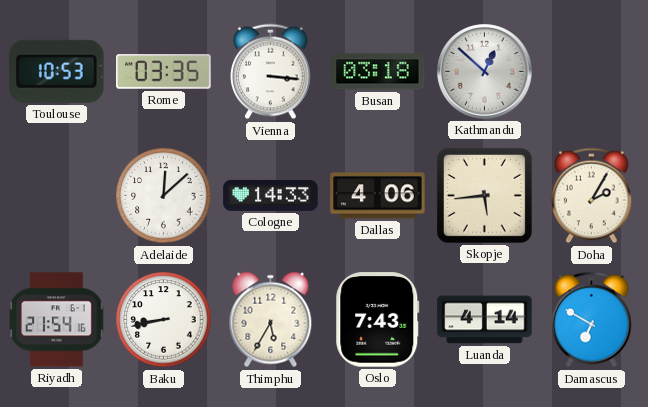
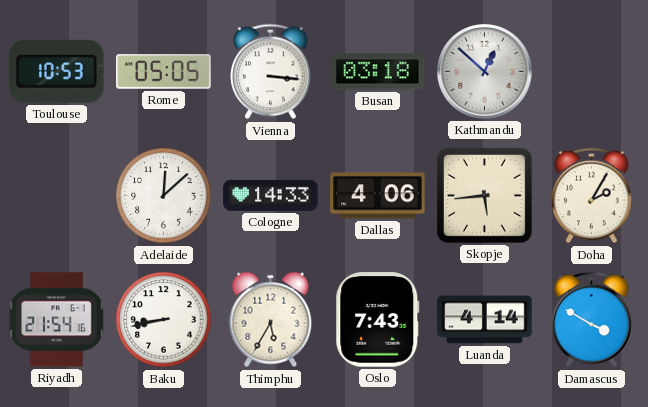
Rome: 03:35 -> 05:05 (164, 72)
Damascus: 6:50 -> 3:50 (592, 320)
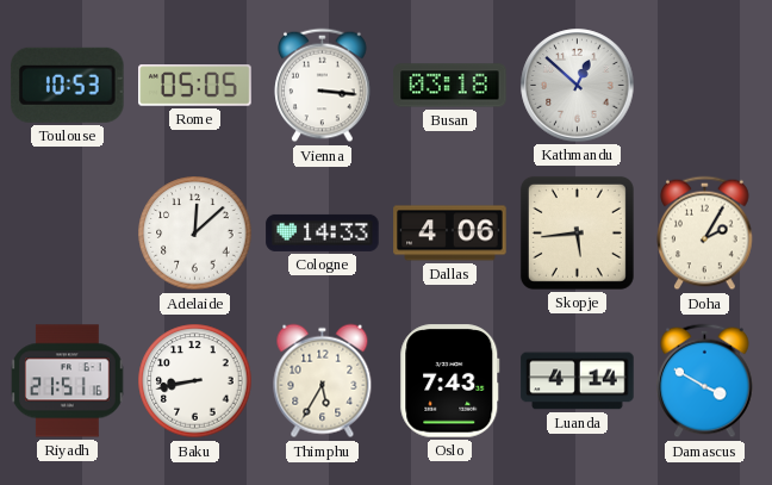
Riyadh: 21:54 -> 21:51 (68, 381)
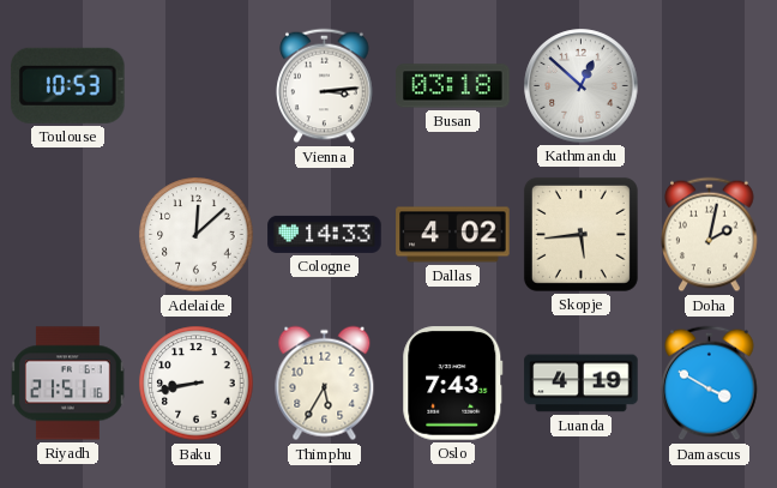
Rome: 05:05 -> none (195, 86)
Vienna: 3:16 -> 3:14 (325, 86)
Dallas: 4:06 -> 4:02 (453, 235)
Doha: 2:05 -> 2:02 (710, 235)
Luanda: 4:14 -> 4:19 (582, 384)
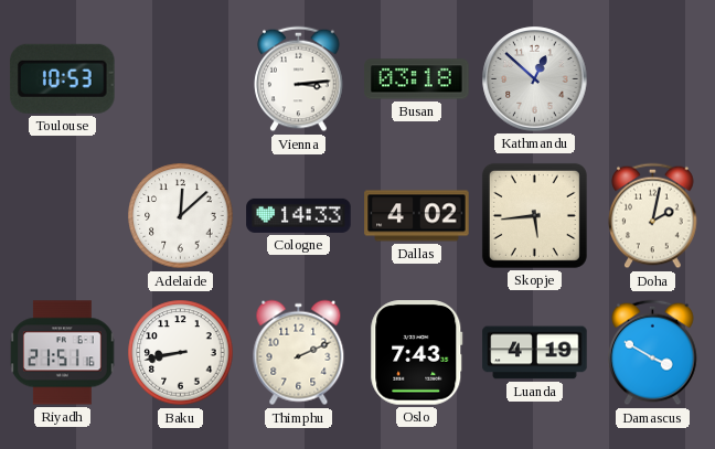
Thimphu: 5:35 -> 2:11 (299, 353)
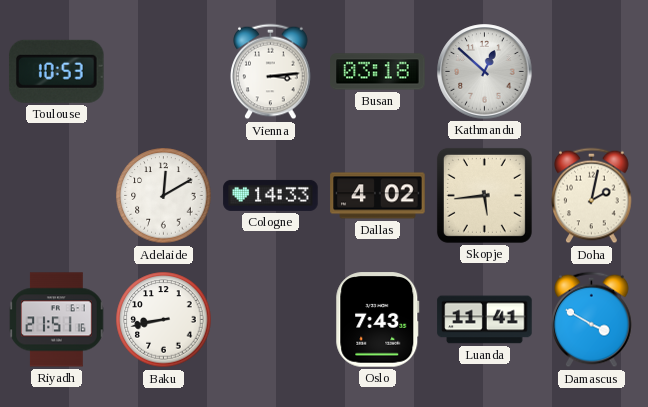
Adelaide: 12:08 -> 12:10 (164, 196)
Thimphu: 2:11 -> none (299, 353)
Luanda: 4:19 -> 11:41 (485, 320)
